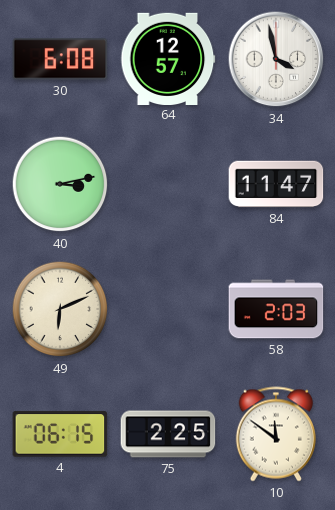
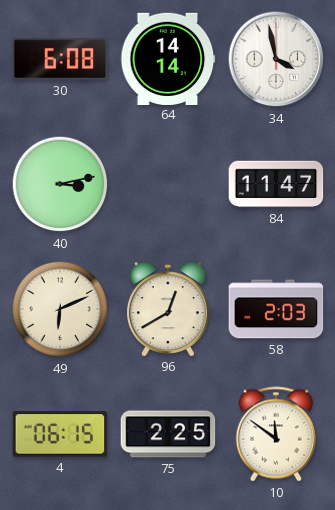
64: 12:57 -> 14:14 (168, 58)
96: none -> 12:40 (168, 309)
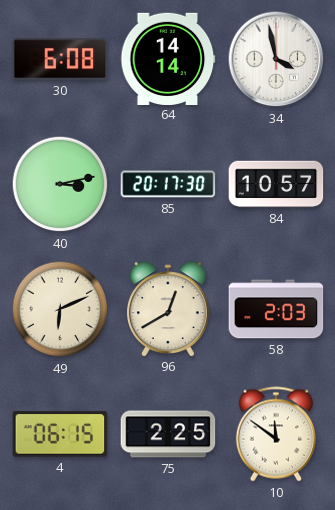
85: none -> 20:17 (168, 184)
84: 11:47 -> 10:57 (276, 184)
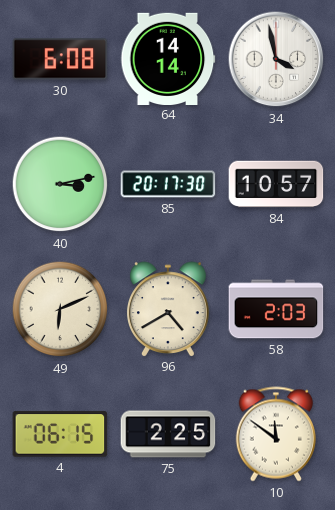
96: 12:40 -> 4:40 (168, 309)
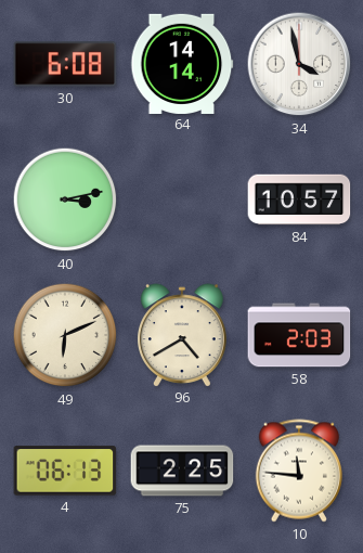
85: 20:17 -> none (168, 184)
4: 06:15 -> 06:13 (65, 471)
10: 11:51 -> 11:46 (298, 471)
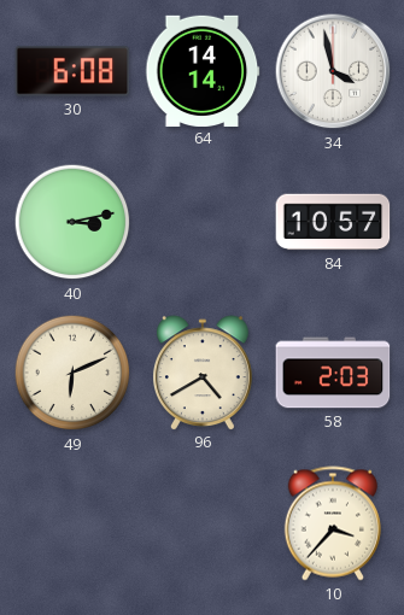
4: 06:13 -> none (65, 471)
75: 2:25 -> none (182, 471)
10: 11:46 -> 3:37 (332, 523)
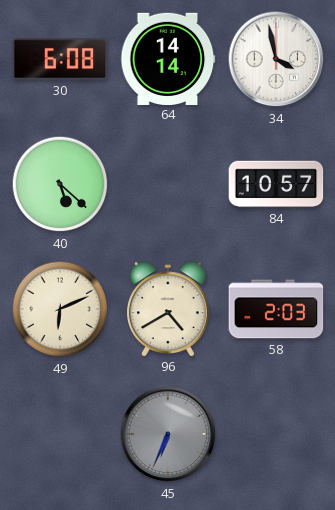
40: 3:13 -> 5:22 (60, 184)
45: none -> 6:34 (168, 434)
10: 3:37 -> none (332, 523)
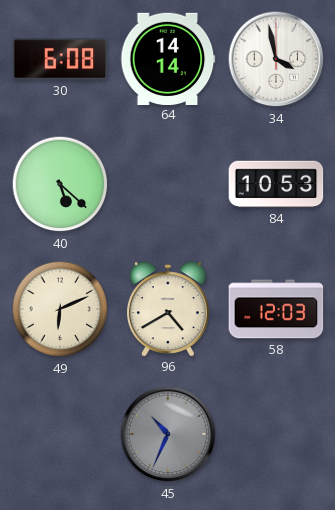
84: 10:57 -> 10:53 (276, 184)
58: 2:03 -> 12:03 (276, 309)
45: 6:34 -> 10:34 (168, 434)
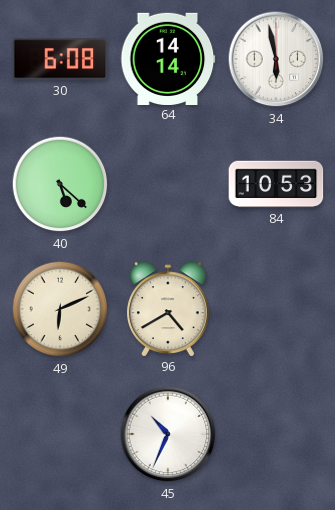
34: 3:58 -> 5:58 (276, 59)
58: 12:03 -> none (276, 309)
45 dial: grey -> white (168, 434)
